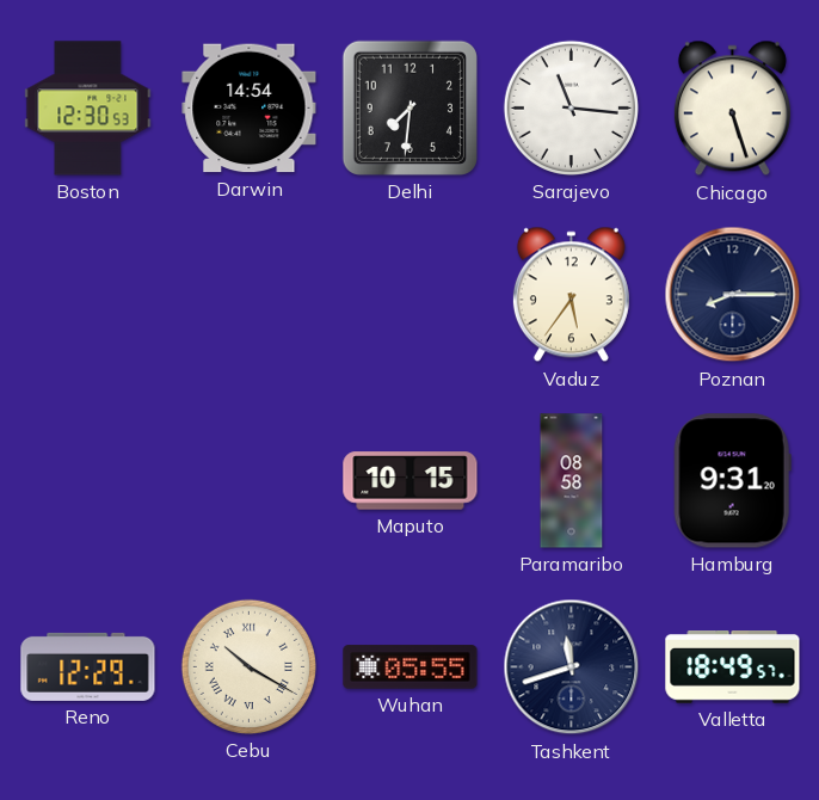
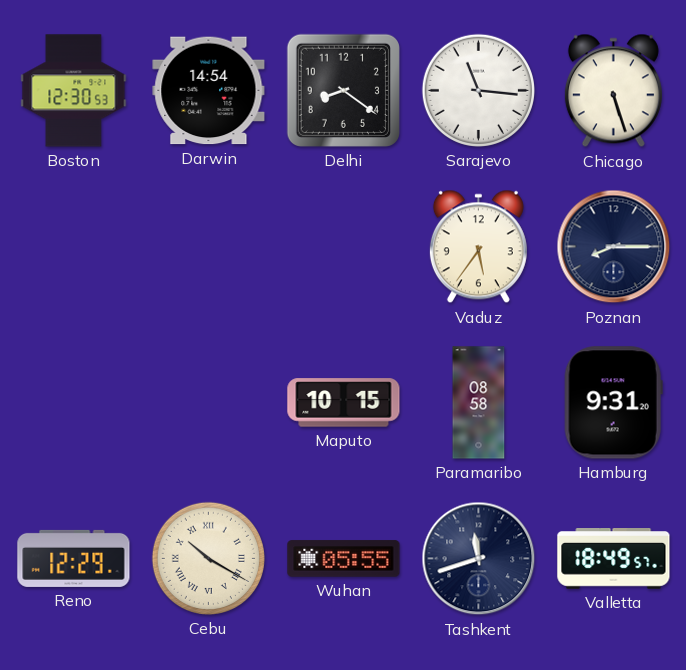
Delhi: 7:31 -> 8:21 (343, 90)
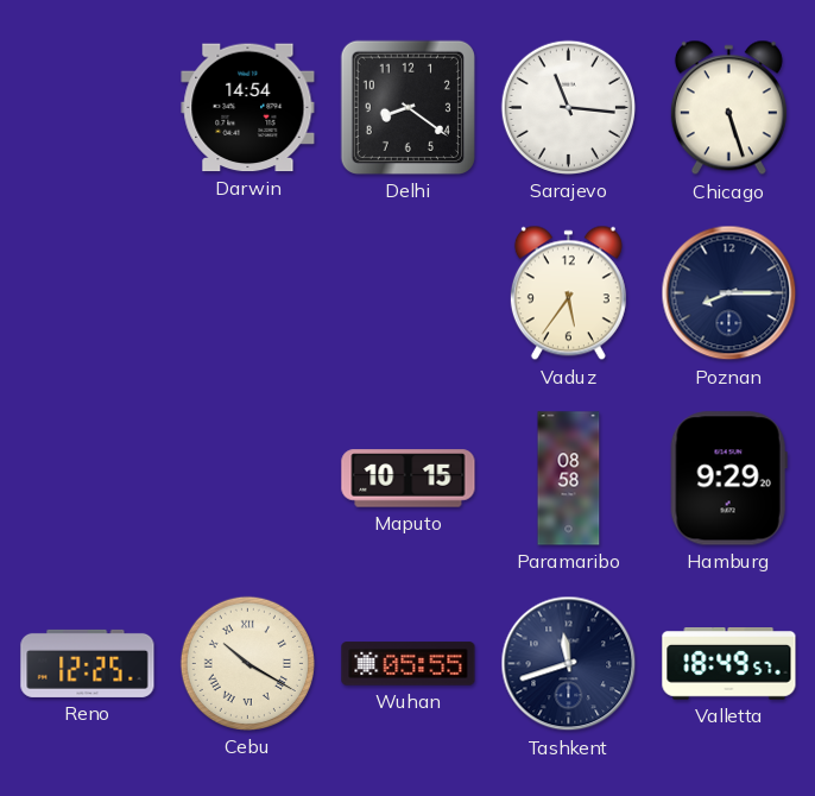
Boston: 12:30 -> none (74, 91)
Hamburg: 9:31 -> 9:29 (728, 479)
Reno: 12:29 -> 12:25 (88, 663)
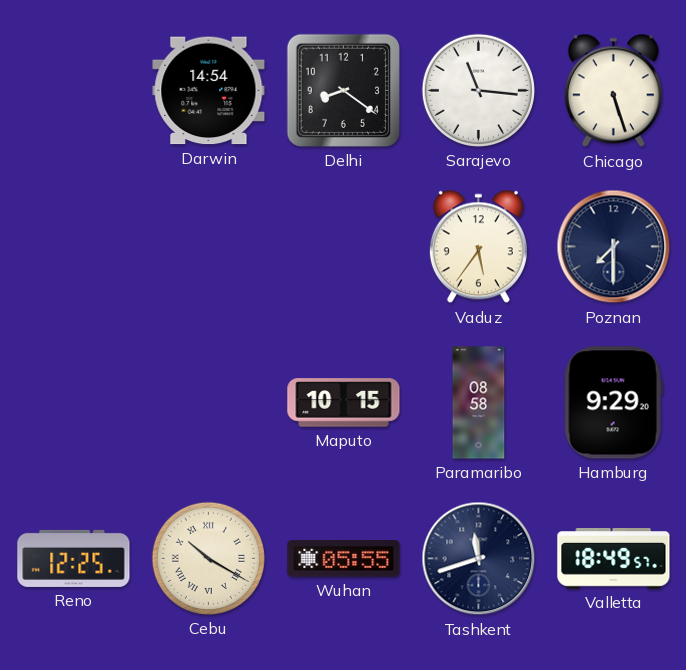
Poznan: 8:15 -> 7:30 (614, 247)
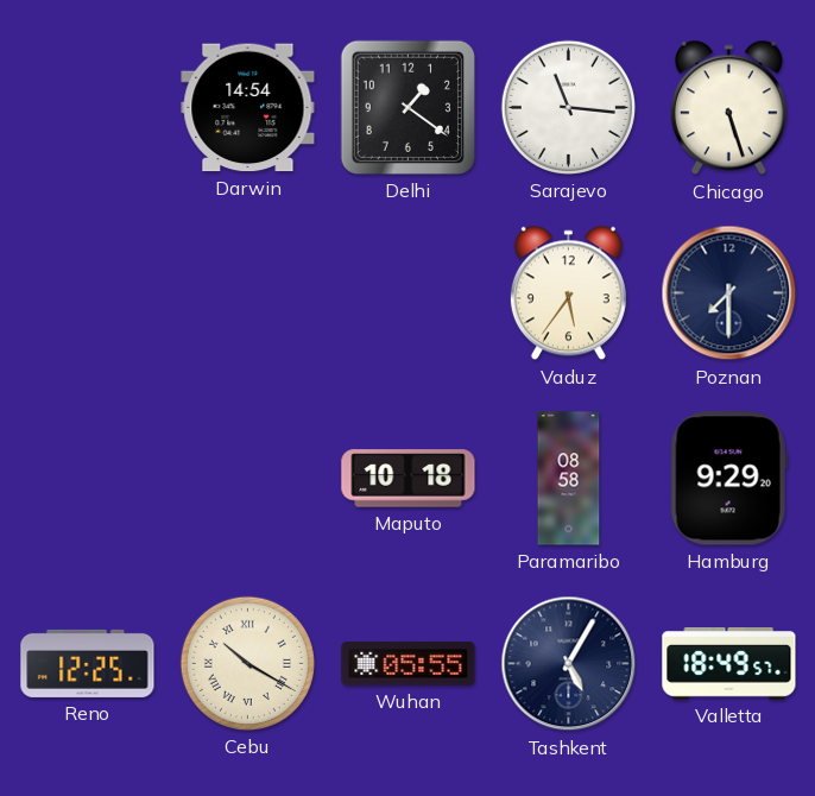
Delhi: 8:21 -> 1:21 (407, 107)
Maputo: 10:15 -> 10:18 (409, 479)
Tashkent: 11:42 -> 5:05 (569, 664)
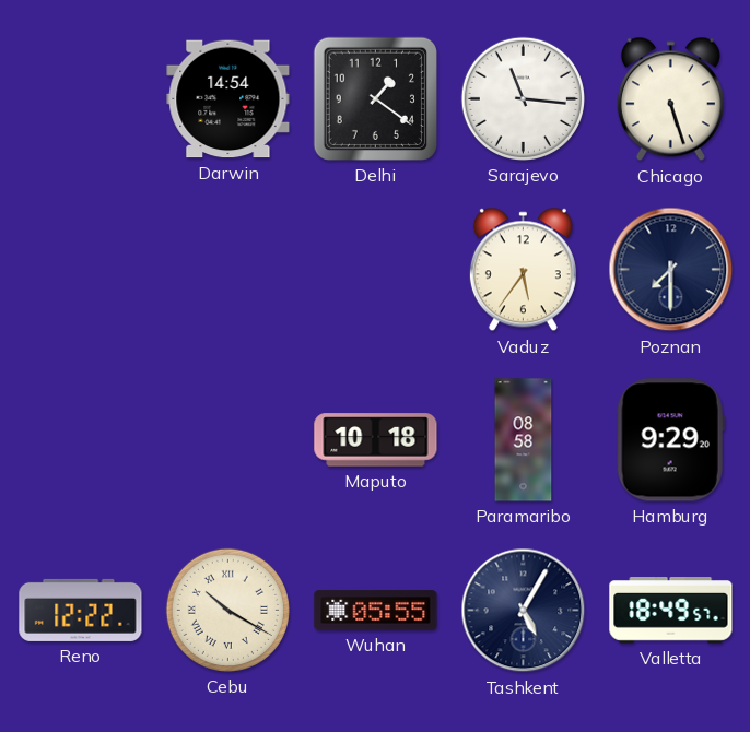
Reno: 12:25 -> 12:22 (81, 610)
